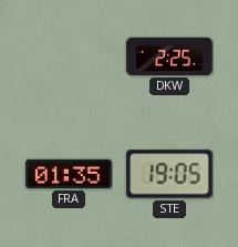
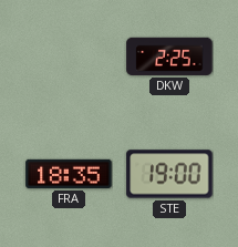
FRA: 01:35 -> 18:35 (69, 174)
STE: 19:05 -> 19:00 (169, 174)
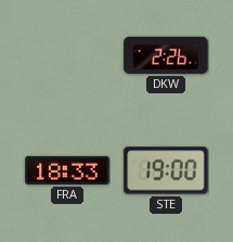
DKW: 2:25 -> 2:26 (166, 55)
FRA: 18:35 -> 18:33 (67, 170)
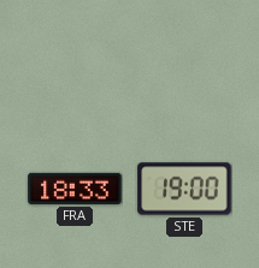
DKW: 2:26 -> none (166, 55)
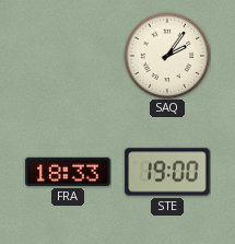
SAQ: none -> 2:06 (167, 56)
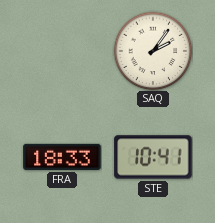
STE: 19:00 -> 10:41 (153, 157)
